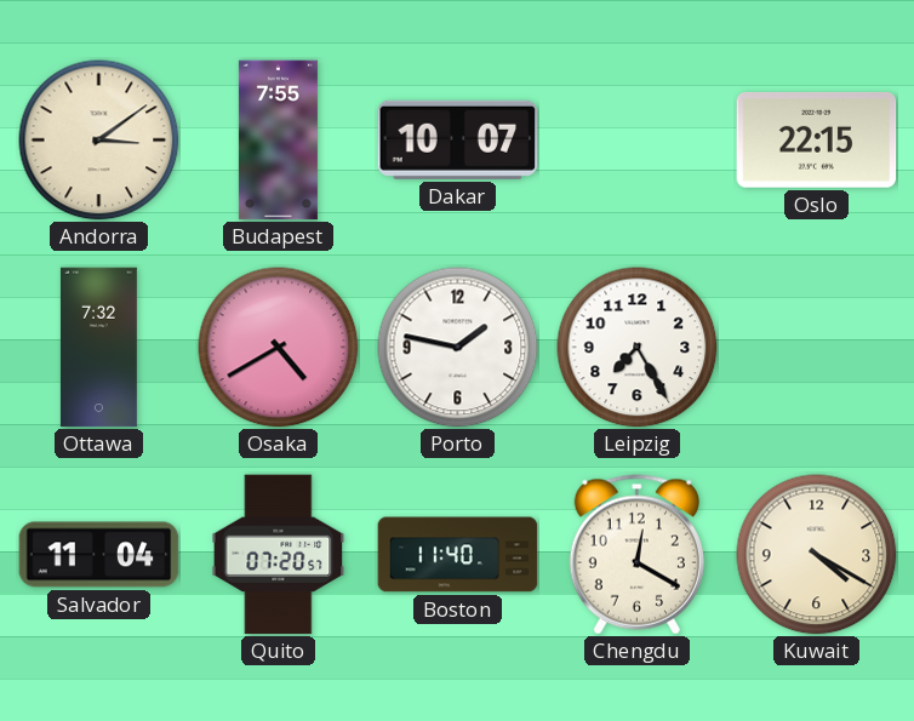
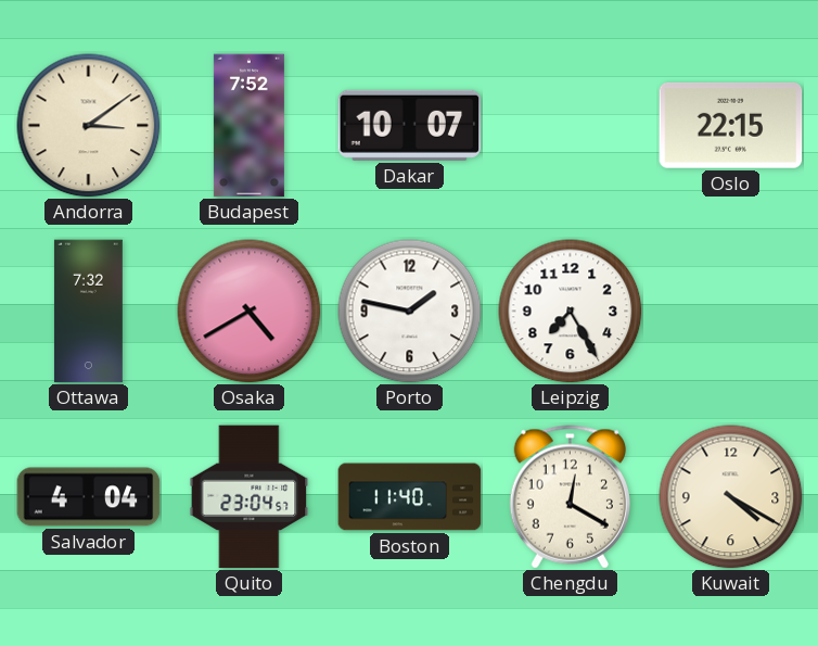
Budapest: 7:55 -> 7:52 (248, 126)
Salvador: 11:04 -> 4:04 (89, 497)
Quito: 07:20 -> 23:04 (250, 497)
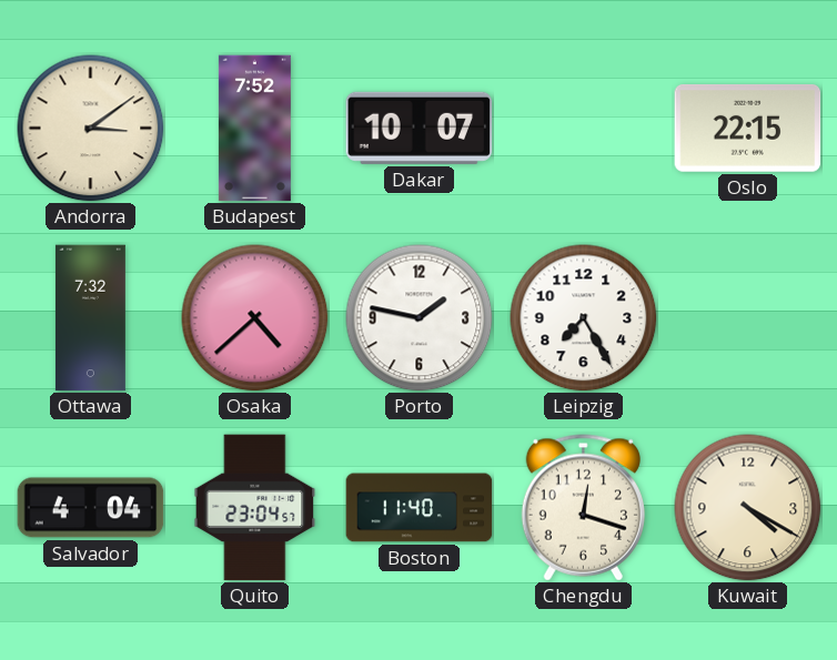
Osaka: 4:40 -> 4:38 (255, 318)
Chengdu: 12:20 -> 12:18 (583, 508)
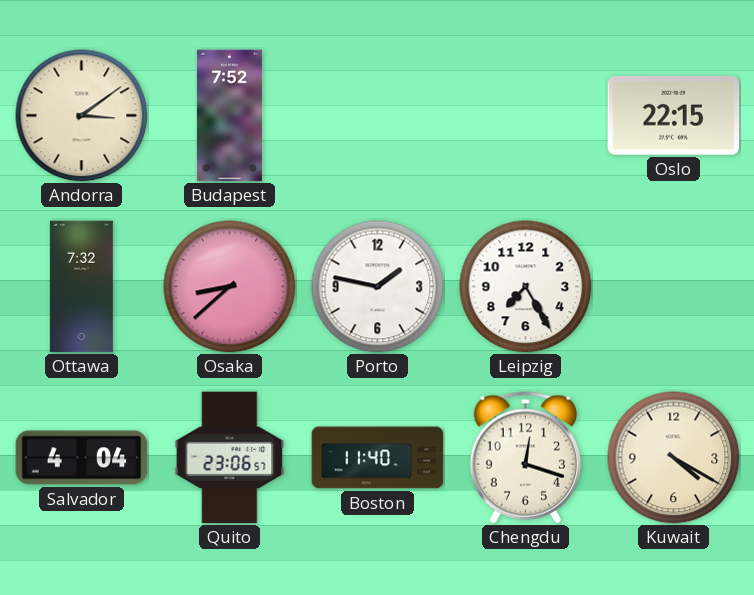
Dakar: 10:07 -> none (420, 128)
Osaka: 4:38 -> 8:38 (230, 287)
Quito: 23:04 -> 23:06 (230, 458)
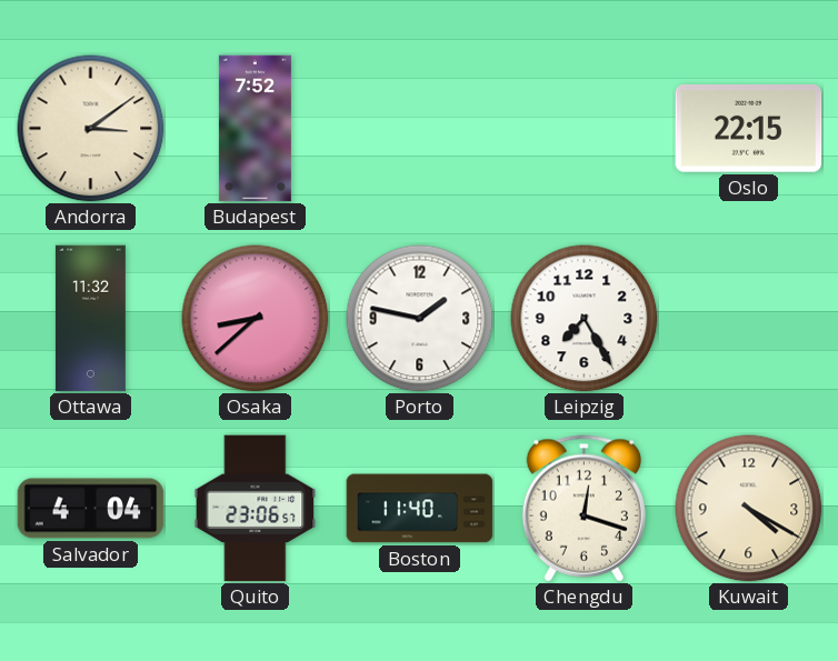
Ottawa: 7:32 -> 11:32 (90, 319)
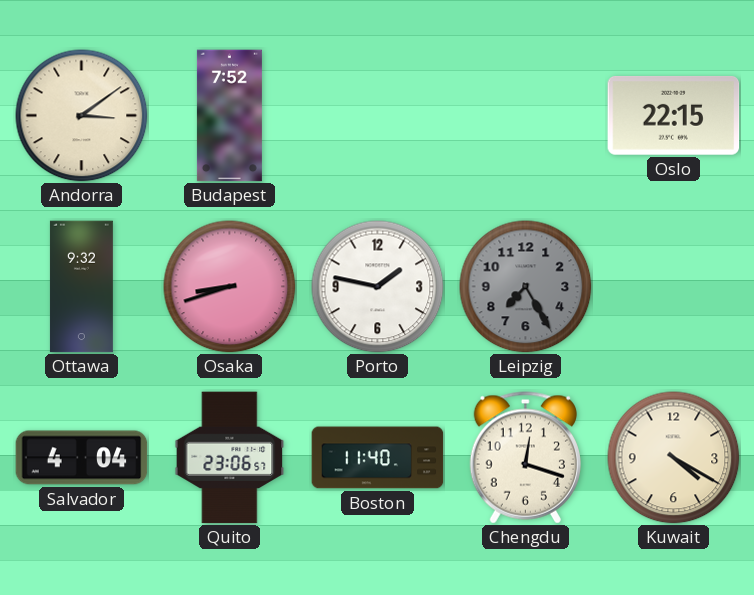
Ottawa: 11:32 -> 9:32 (81, 287)
Osaka: 8:38 -> 8:42 (230, 287)
Leipzig dial: white -> grey (526, 287)
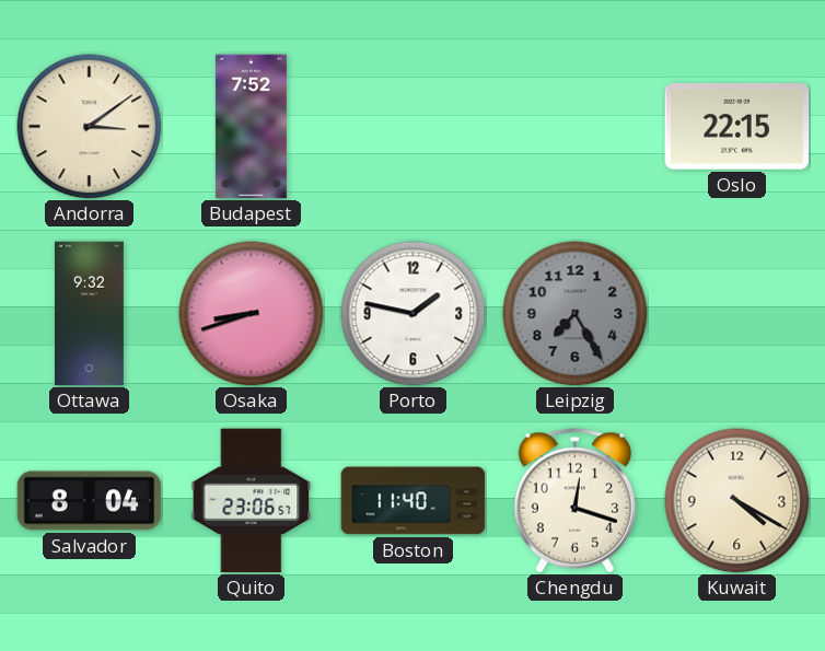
Salvador: 4:04 -> 8:04 (90, 501)
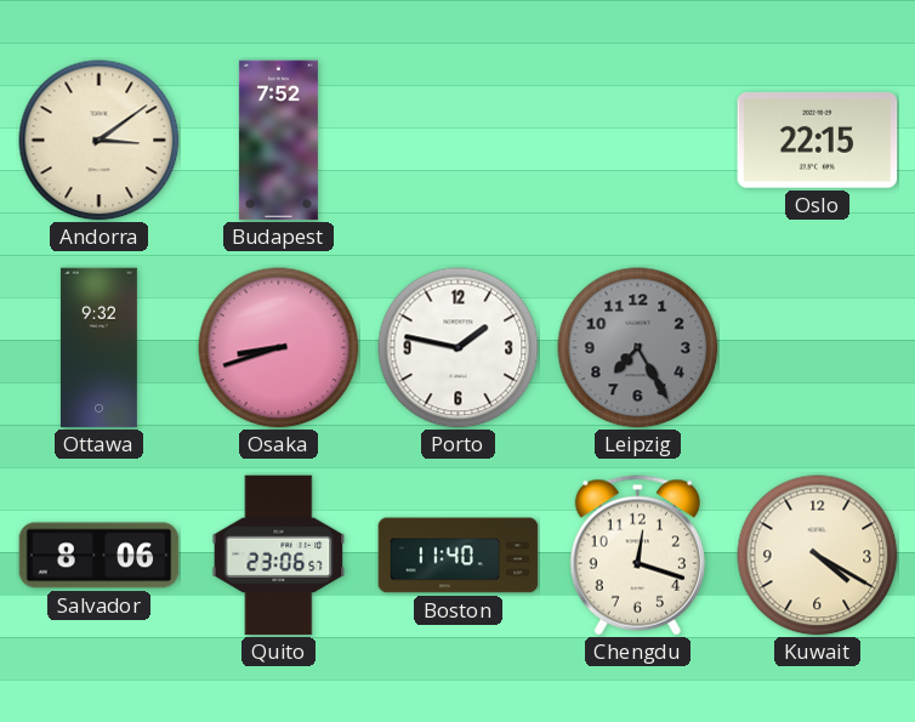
Salvador: 8:04 -> 8:06 (100, 556)
